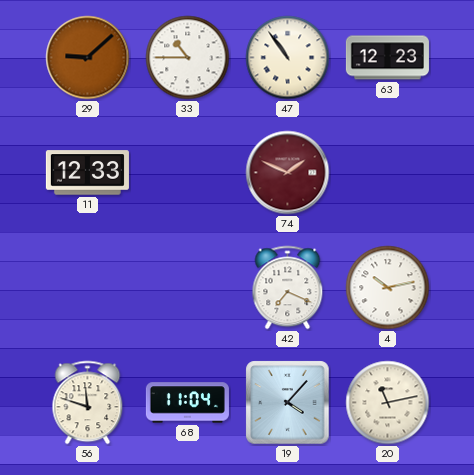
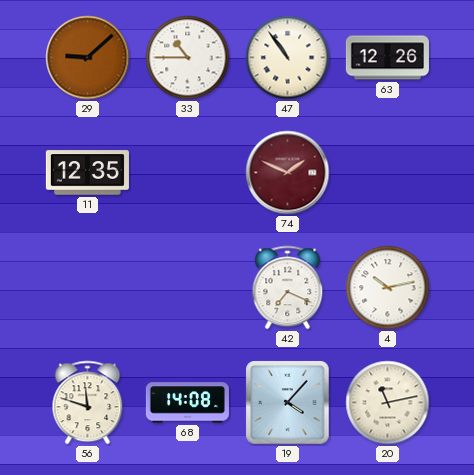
63: 12:23 -> 12:26 (387, 58)
11: 12:33 -> 12:35 (87, 173)
68: 11:04 -> 14:08 (187, 403)
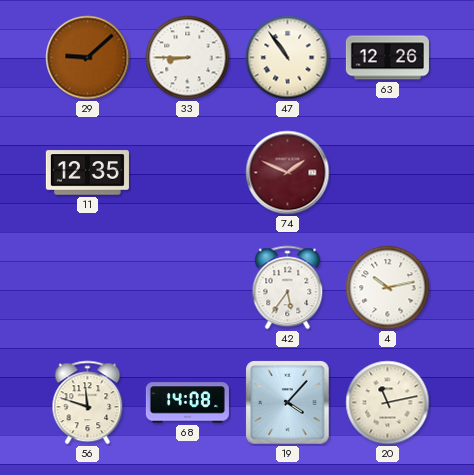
33: 10:45 -> 8:45 (188, 58)
42: 7:19 -> 5:36 (288, 288)
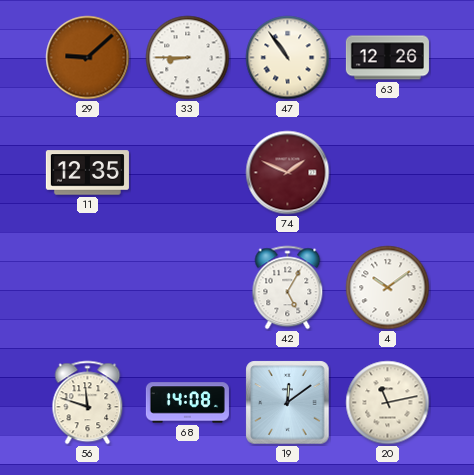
42: 5:36 -> 5:05 (288, 288)
4: 10:13 -> 10:09 (388, 288)
19: 4:07 -> 12:09 (288, 403)
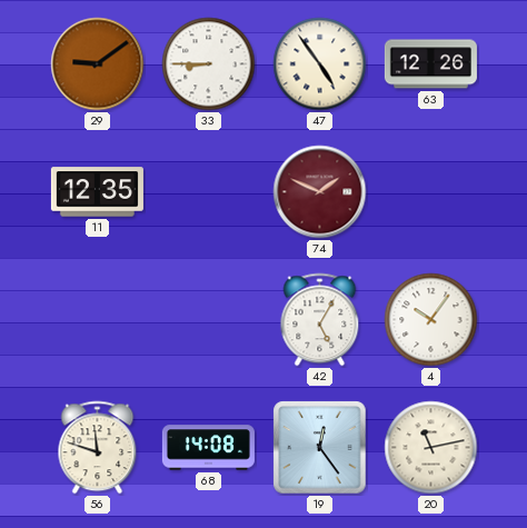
29: 9:08 -> 9:09 (98, 64)
47: 10:54 -> 4:54 (320, 64)
4: 10:09 -> 10:06 (431, 320)
19: 12:09 -> 12:24 (320, 448)
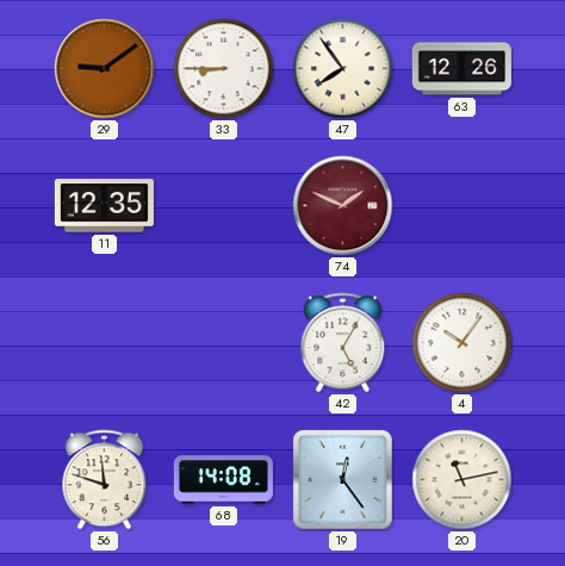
47: 4:54 -> 7:54 (343, 69)
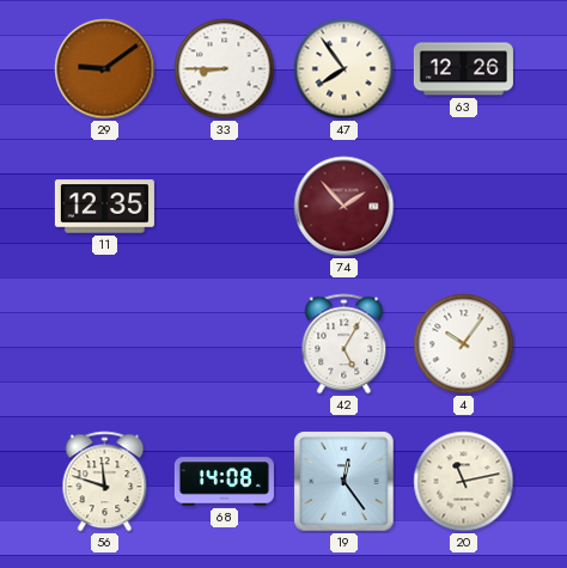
74: 1:49 -> 1:53 (345, 207)
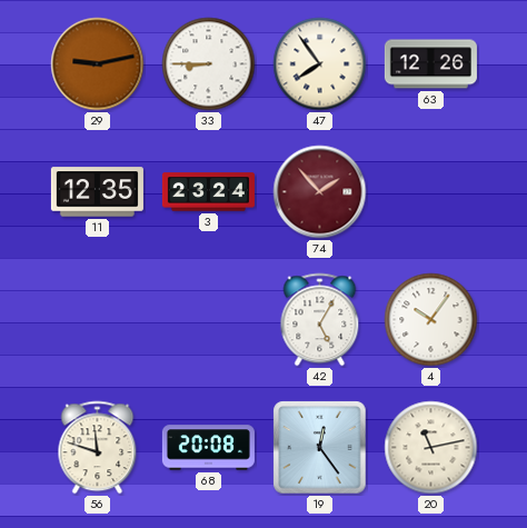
29: 9:09 -> 9:13 (98, 64)
3: none -> 23:24 (208, 192)
68: 14:08 -> 20:08 (208, 448)
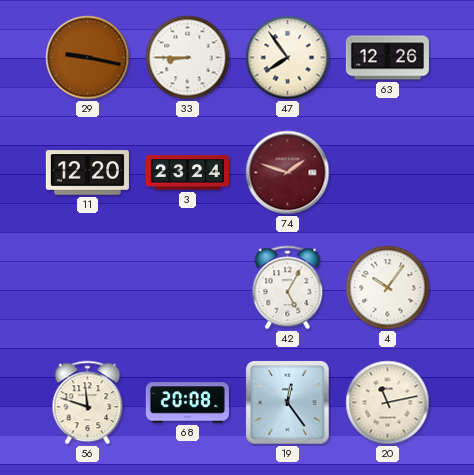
29: 9:13 -> 9:17 (88, 58)
11: 12:35 -> 12:20 (87, 173)
74: 1:53 -> 1:48 (288, 173)
